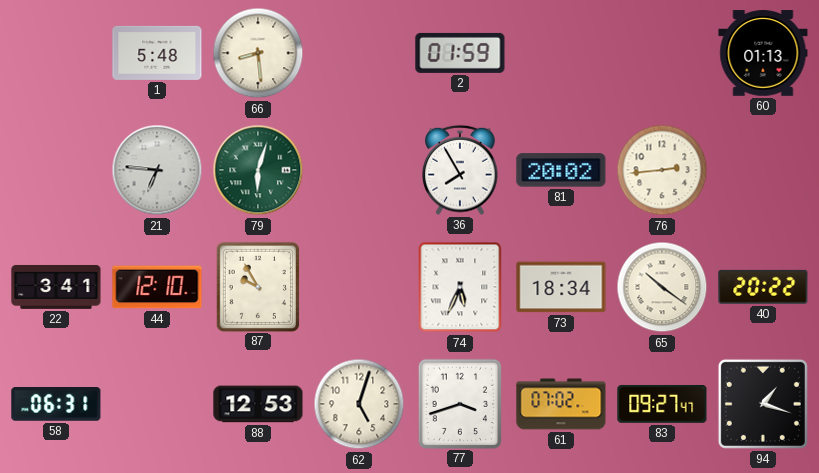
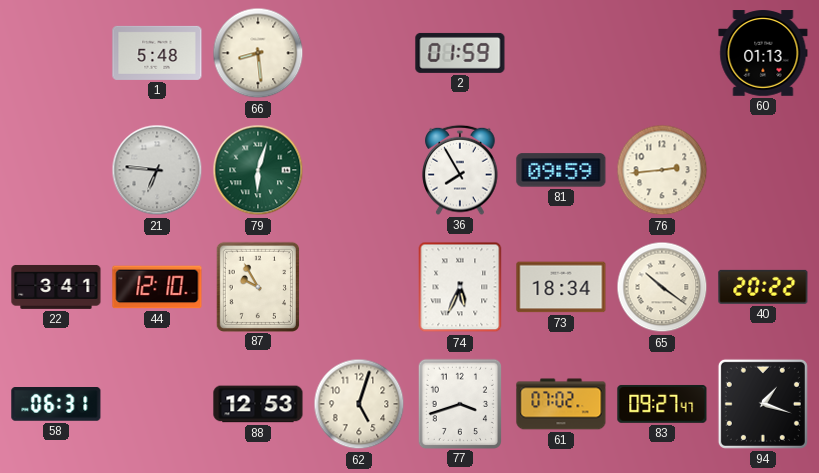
81: 20:02 -> 09:59 (561, 170)
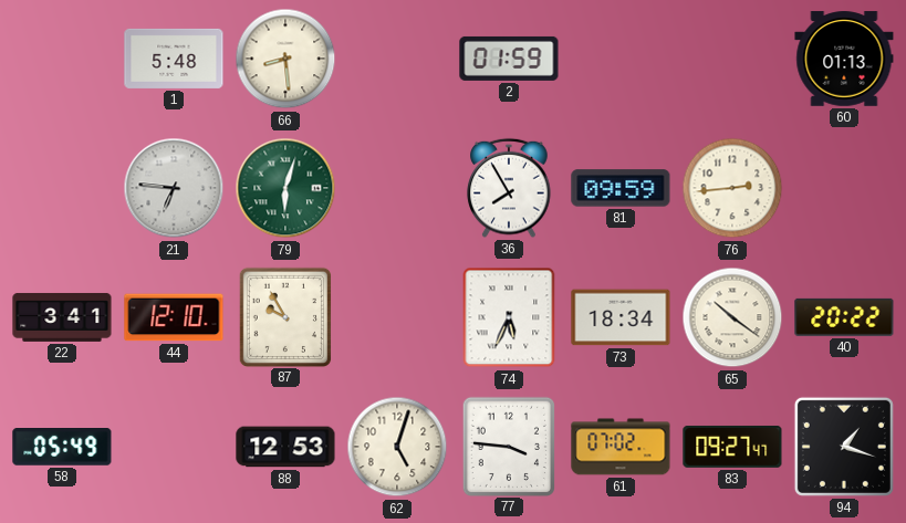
58: 06:31 -> 05:49 (62, 448)
77: 3:42 -> 3:46 (508, 446)
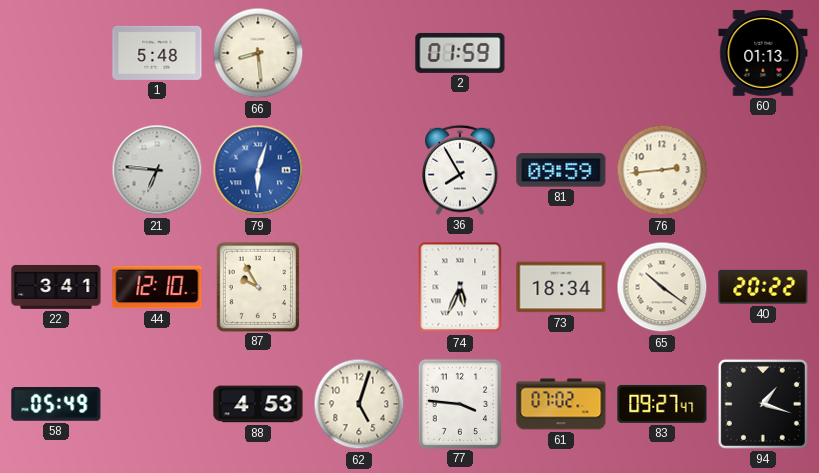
79 dial: green -> blue (258, 170)
88: 12:53 -> 4:53 (258, 404)
